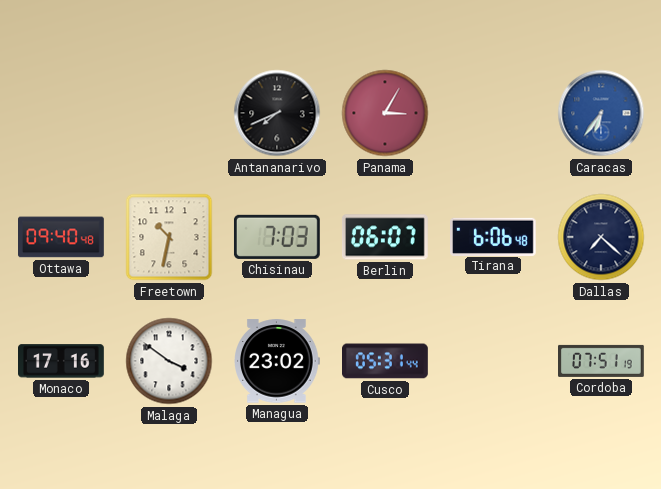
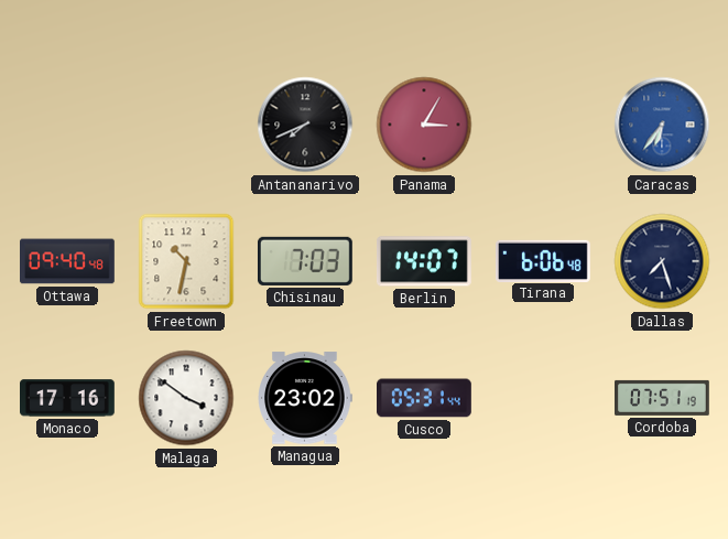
Berlin: 06:07 -> 14:07 (424, 261)
Dallas: 7:22 -> 7:27 (662, 261)
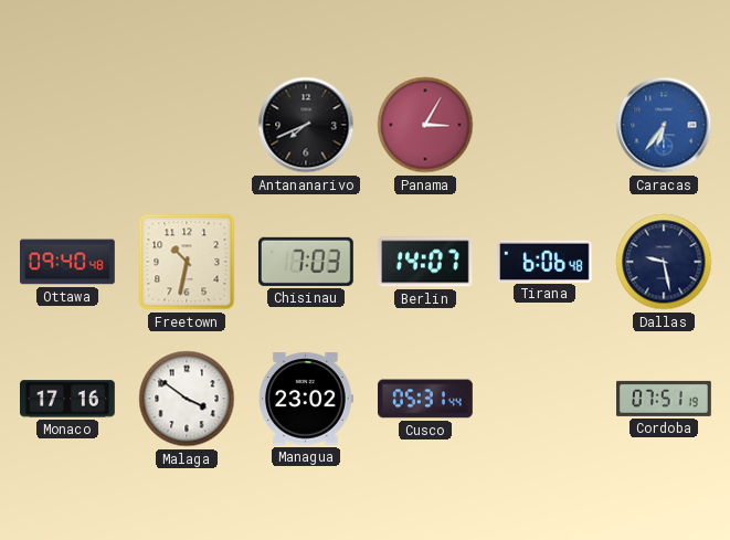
Dallas: 7:27 -> 9:28 (664, 262)
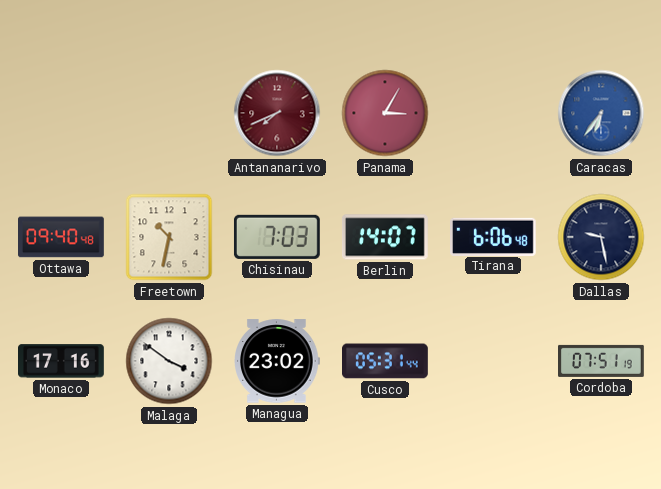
Antananarivo dial: black -> burgundy (277, 113)
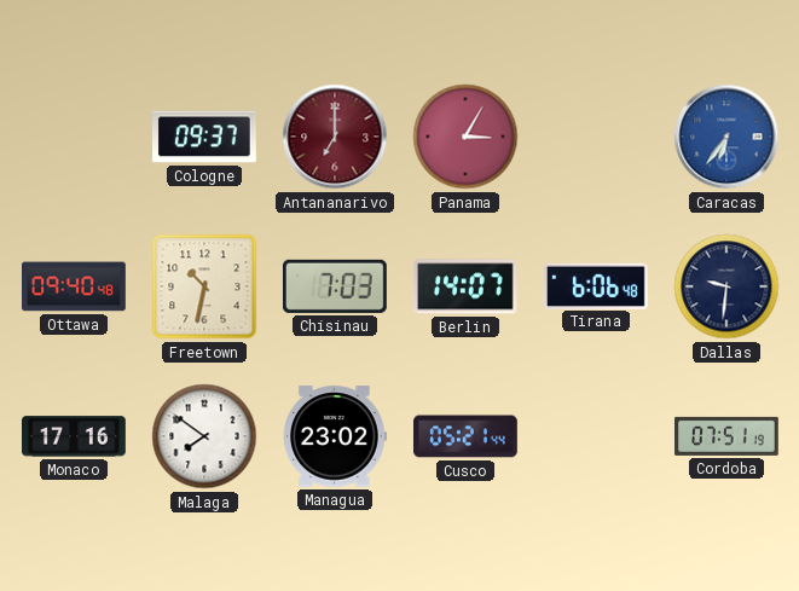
Cologne: none -> 09:37 (205, 137)
Antananarivo: 7:41 -> 7:00 (335, 137)
Dallas: 9:28 -> 9:31 (726, 286)
Malaga: 3:51 -> 7:51 (204, 436)
Cusco: 05:31 -> 05:21 (467, 436)
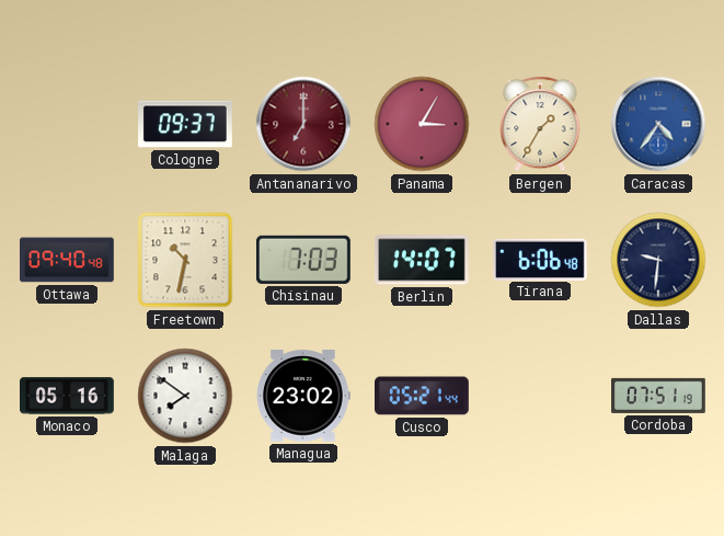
Bergen: none -> 1:35 (540, 124)
Caracas: 6:36 -> 4:36 (658, 124)
Monaco: 17:16 -> 05:16 (68, 396)
